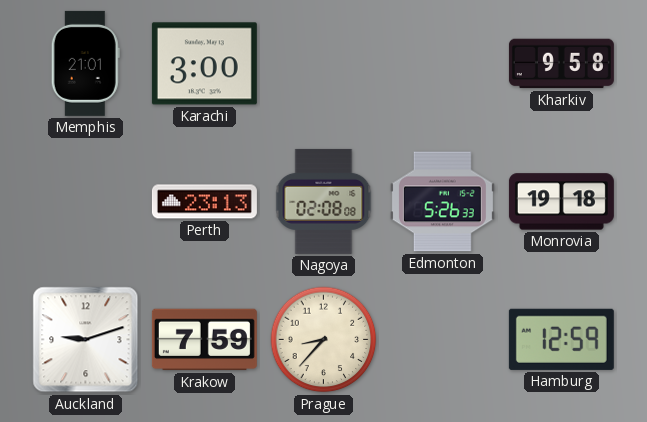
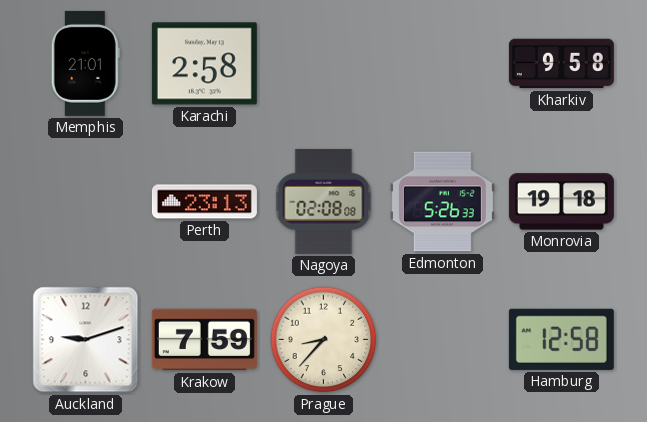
Karachi: 3:00 -> 2:58 (204, 64)
Hamburg: 12:59 -> 12:58 (561, 339)
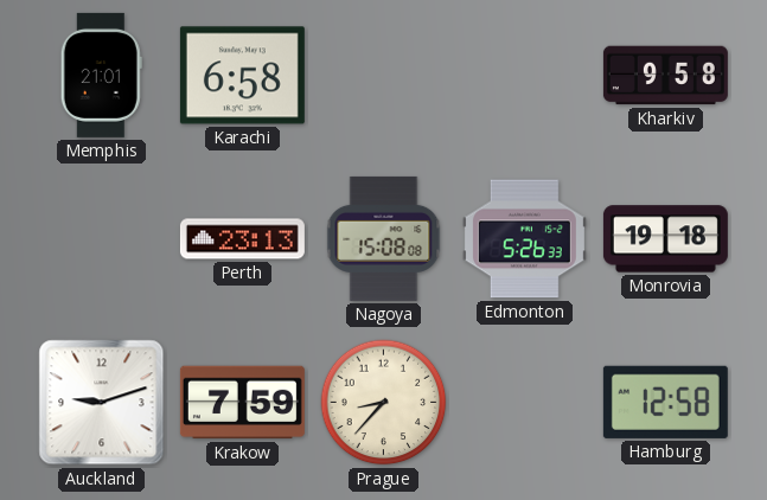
Karachi: 2:58 -> 6:58 (242, 76)
Nagoya: 02:08 -> 15:08 (384, 238)
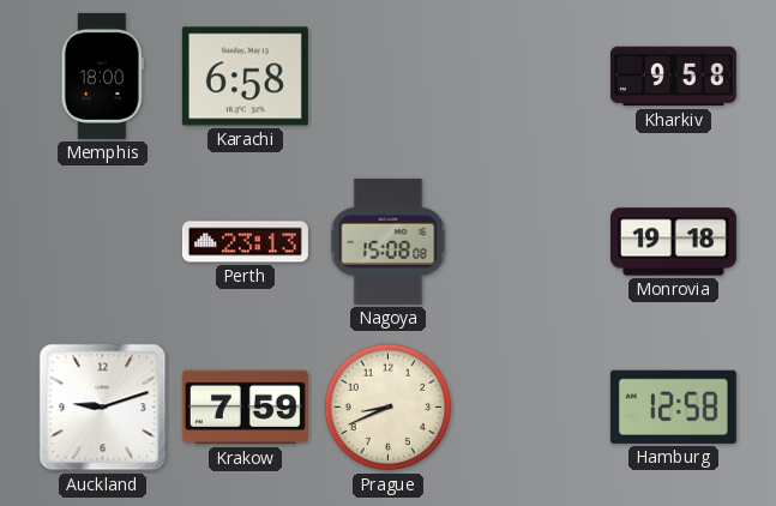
Memphis: 21:01 -> 18:00 (102, 76)
Edmonton: 5:26 -> none (524, 239)
Prague: 8:37 -> 8:41 (389, 408)
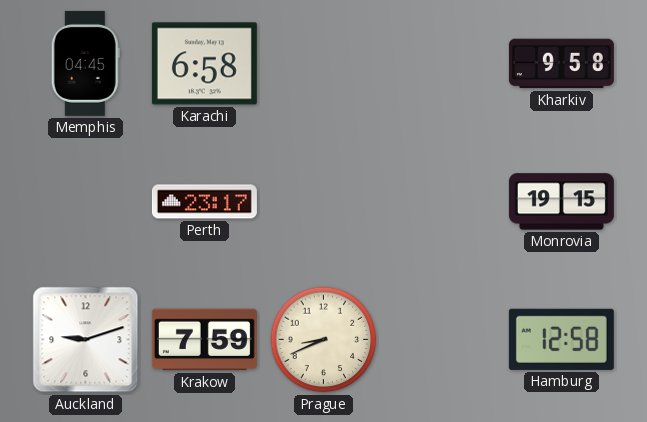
Memphis: 18:00 -> 04:45 (85, 63)
Perth: 23:13 -> 23:17 (204, 202)
Nagoya: 15:08 -> none (389, 241)
Monrovia: 19:18 -> 19:15 (561, 202)
